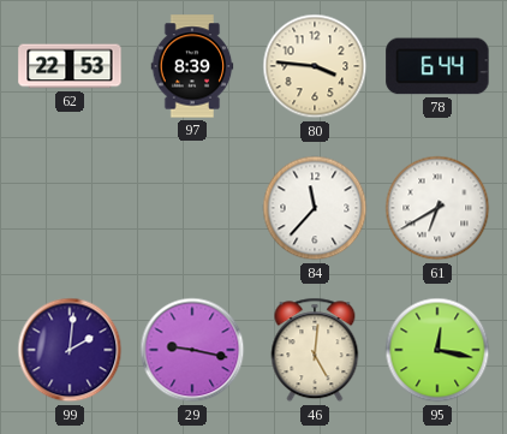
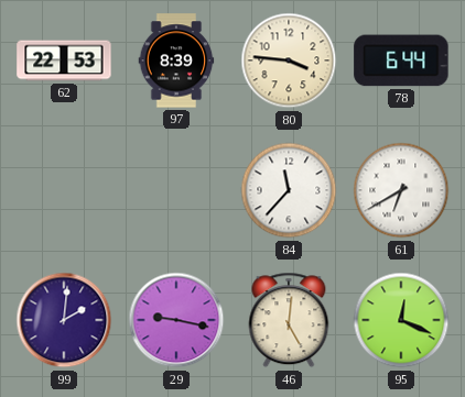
95: 12:17 -> 12:19 (401, 320)
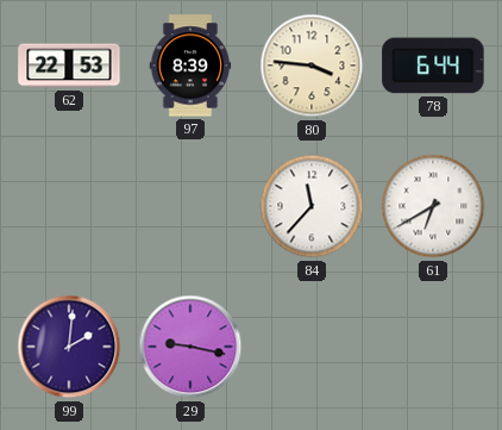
46: 5:01 -> none (289, 320)
95: 12:19 -> none (401, 320)
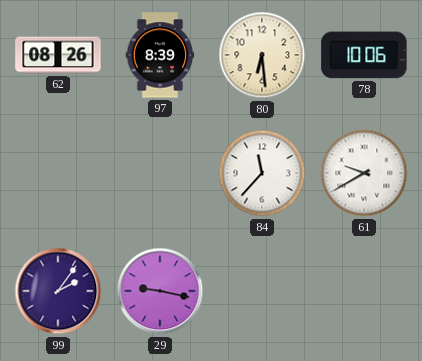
62: 22:53 -> 08:26 (58, 55)
80: 3:46 -> 6:29 (262, 55)
78: 6:44 -> 10:06 (364, 55)
61: 6:40 -> 9:40 (364, 173)
99: 2:01 -> 2:06 (58, 291)
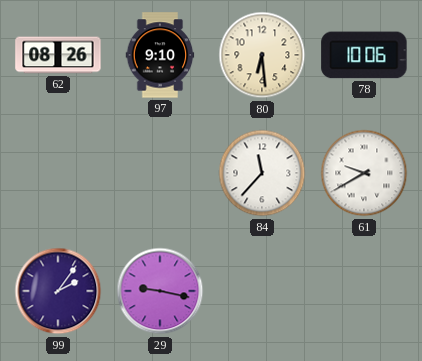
97: 8:39 -> 9:10 (160, 55)
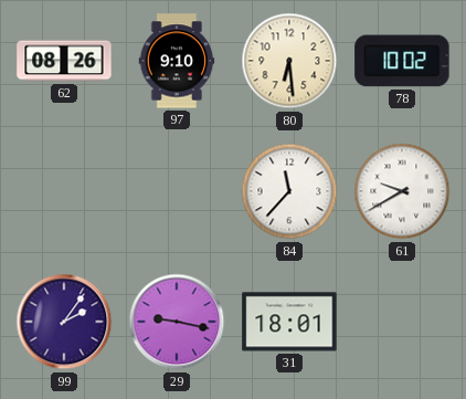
78: 10:06 -> 10:02 (402, 61)
31: none -> 18:01 (289, 322)
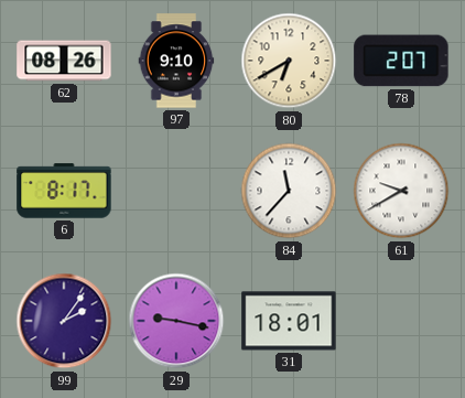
80: 6:29 -> 6:40 (289, 61)
78: 10:02 -> 2:07 (401, 61)
6: none -> 8:17 (64, 191)
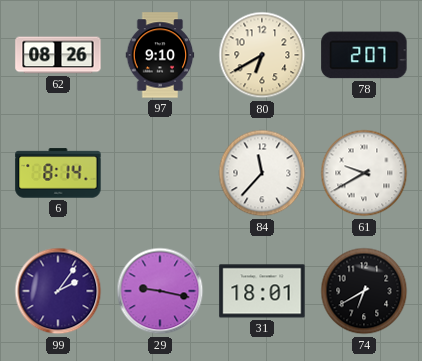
6: 8:17 -> 8:14 (58, 173)
74: none -> 6:40 (364, 291)
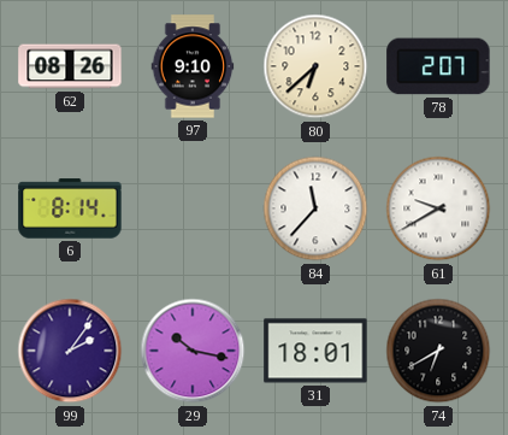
80: 6:40 -> 6:38 (315, 66)
29: 9:17 -> 10:17 (193, 351)
